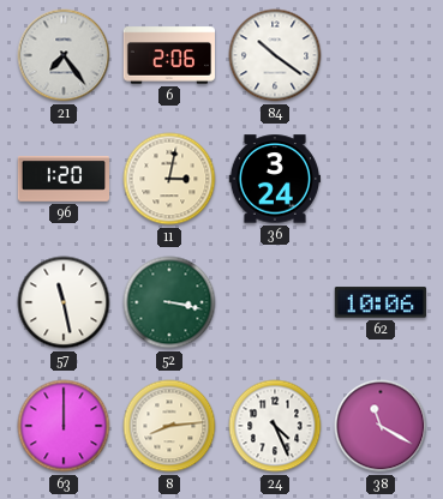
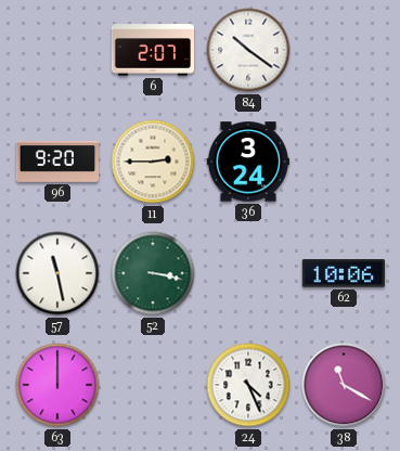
21: 7:24 -> none (64, 55)
6: 2:06 -> 2:07 (152, 50)
96: 1:20 -> 9:20 (56, 162)
11: 3:02 -> 2:45 (153, 162)
8: 8:14 -> none (169, 426)
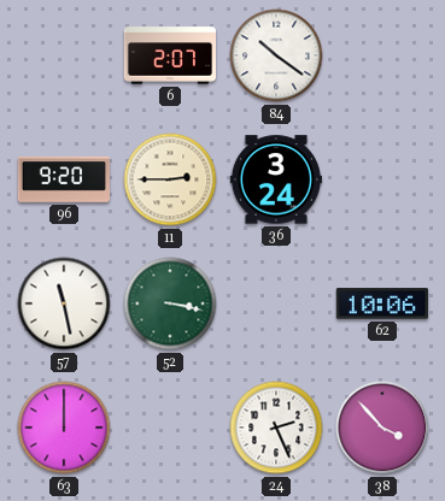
24: 4:26 -> 2:26 (276, 428)
38: 11:20 -> 3:53 (382, 428)
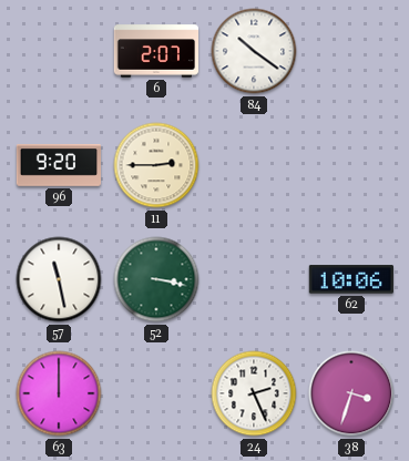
36: 3:24 -> none (275, 179)
38: 3:53 -> 3:33 (351, 393)
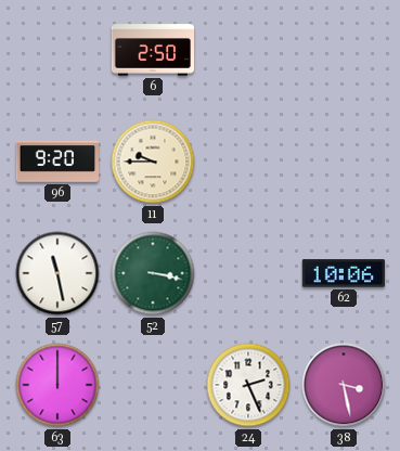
6: 2:07 -> 2:50 (152, 50)
84: 10:21 -> none (254, 51)
11: 2:45 -> 9:45 (153, 162)
38: 3:33 -> 3:28 (344, 385)
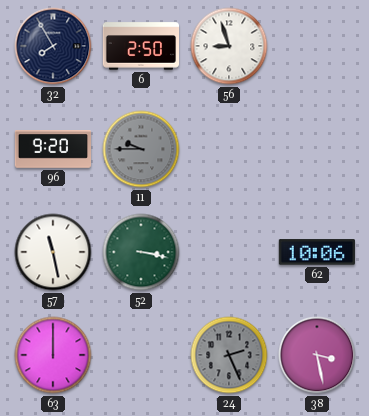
32: none -> 7:55 (53, 46)
56: none -> 8:57 (229, 46)
11 dial: cream -> grey (141, 149)
24 dial: white -> grey (229, 355)
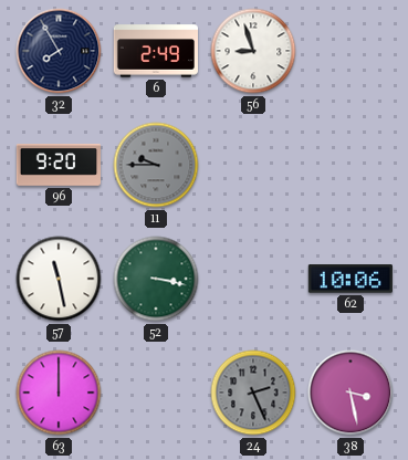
6: 2:50 -> 2:49 (155, 51)
